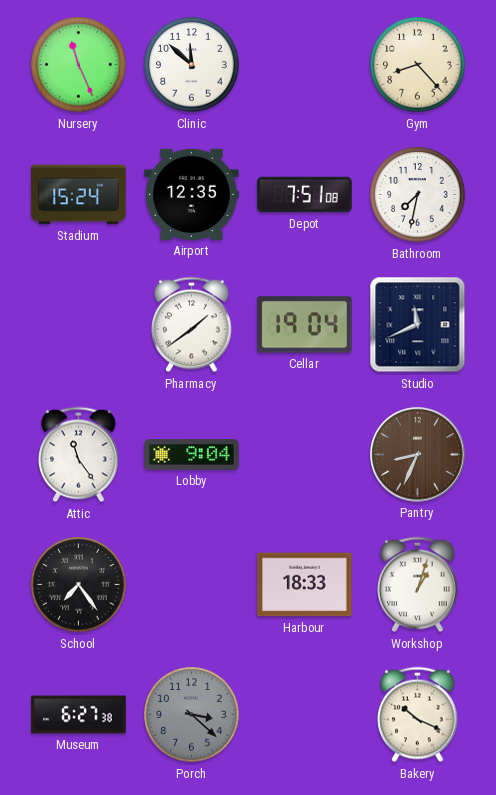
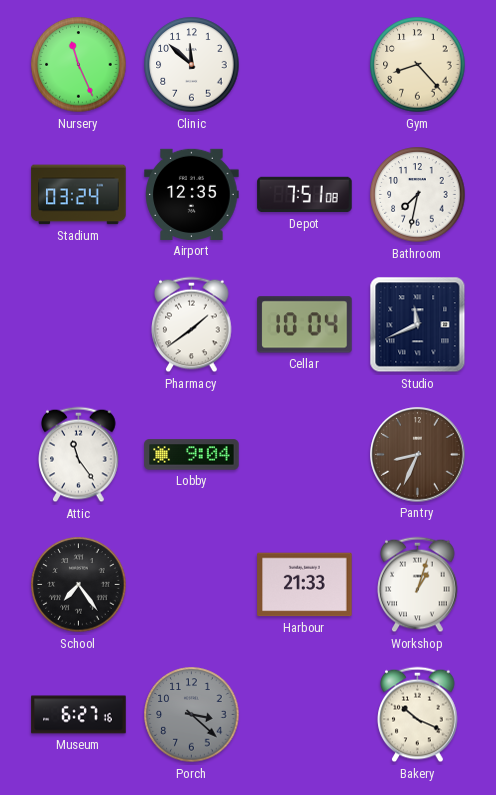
Stadium: 15:24 -> 03:24 (79, 195)
Cellar: 19:04 -> 10:04 (305, 325)
Harbour: 18:33 -> 21:33 (305, 585)
Museum: 6:27:38 -> 6:27:16 (79, 715)
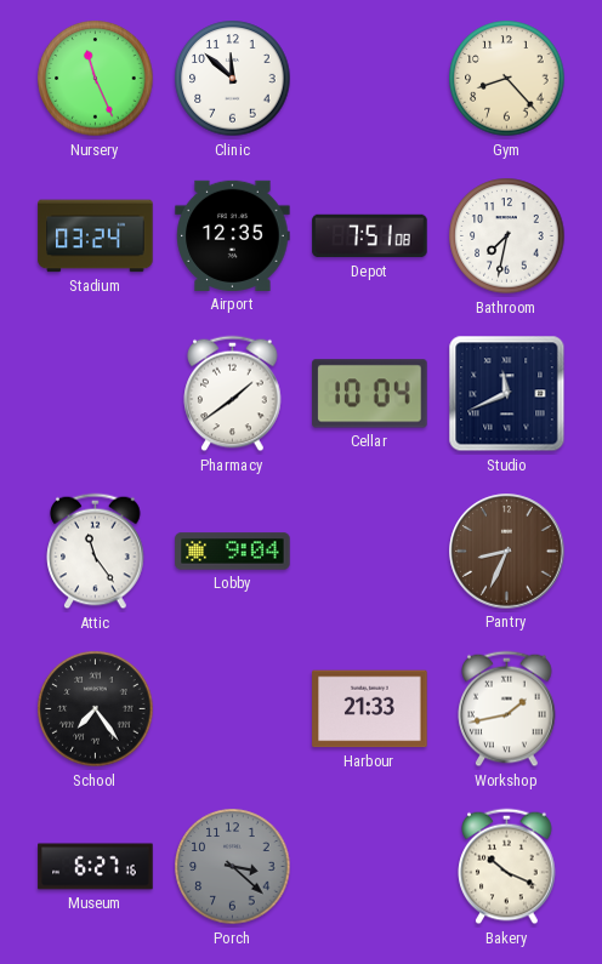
Workshop: 1:03 -> 1:43 (507, 709)
